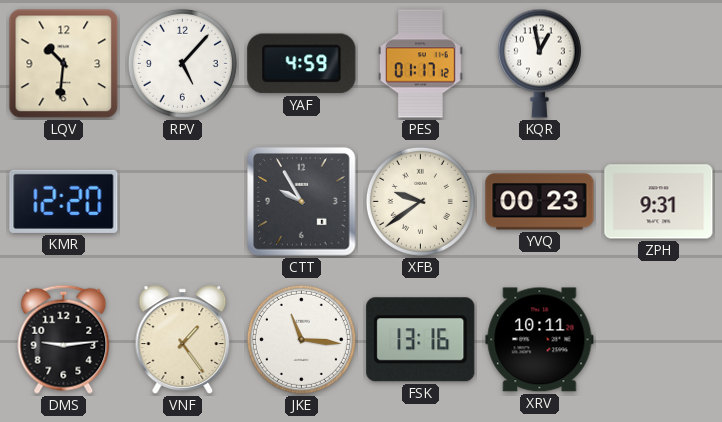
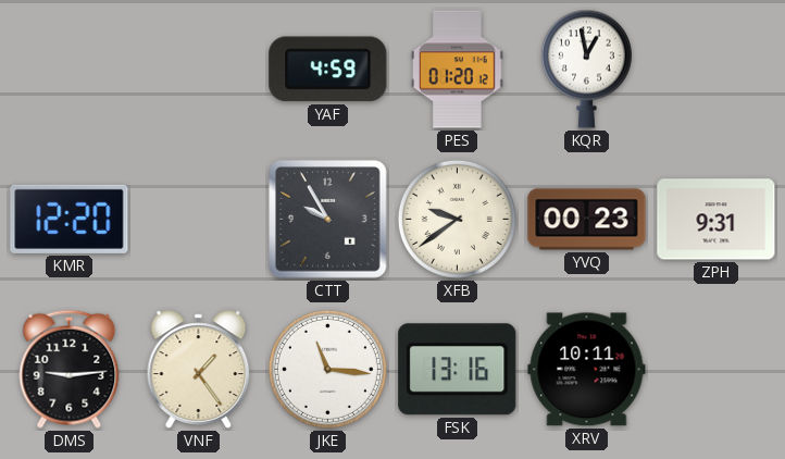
LQV: 10:31 -> none (64, 64)
RPV: 5:07 -> none (182, 63)
PES: 01:17 -> 01:20 (458, 70)
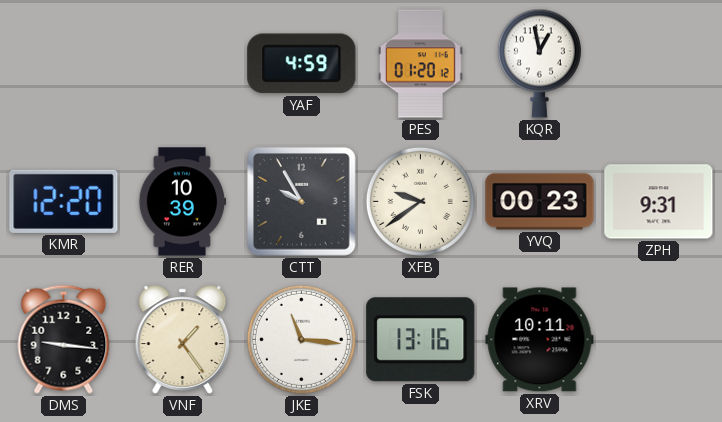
RER: none -> 10:39 (183, 202)
DMS: 9:14 -> 9:16 (64, 339)
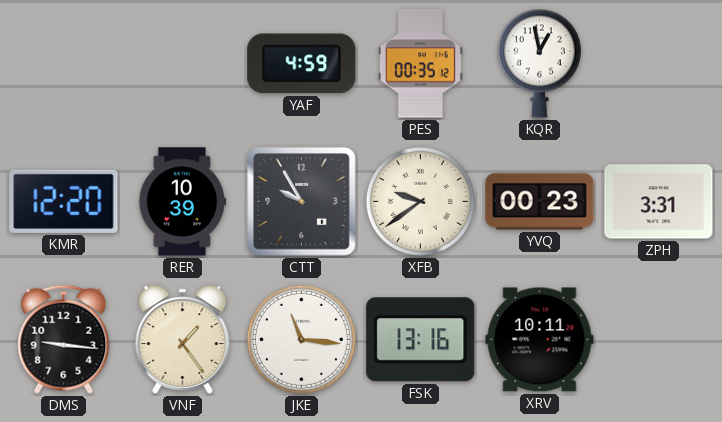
PES: 01:20 -> 00:35 (421, 64)
ZPH: 9:31 -> 3:31 (659, 202)
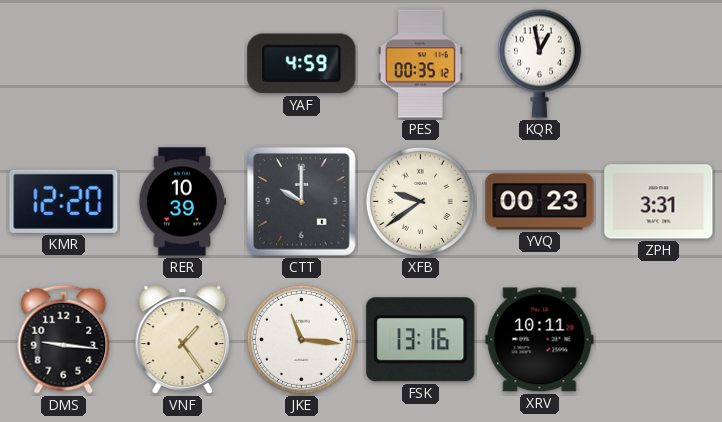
CTT: 9:55 -> 10:00 (302, 202)
